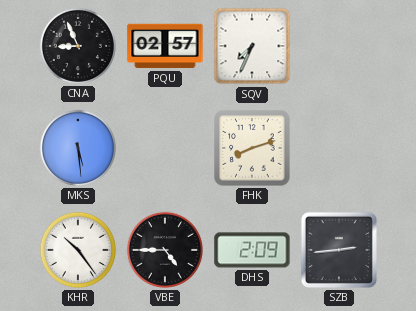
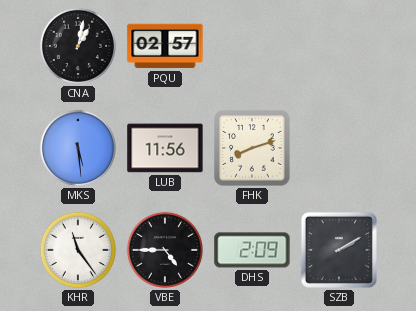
CNA: 8:56 -> 1:02 (78, 46)
SQV: 7:34 -> none (252, 46)
LUB: none -> 11:56 (165, 148)
KHR: 10:24 -> 11:24 (78, 250)
SZB: 2:44 -> 2:10 (339, 250)
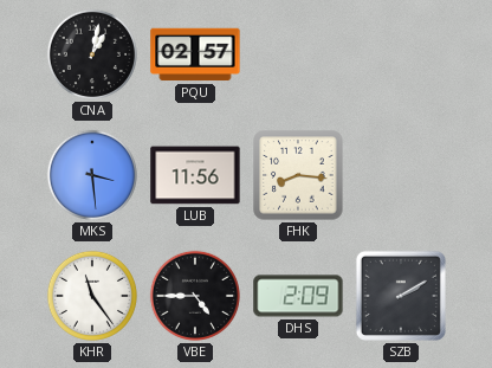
MKS: 5:29 -> 3:29 (92, 175)
FHK: 8:12 -> 8:16 (298, 175)
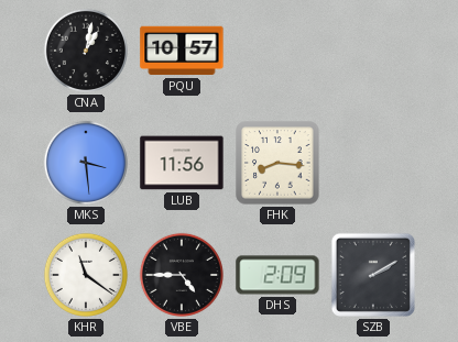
PQU: 02:57 -> 10:57 (182, 51)
KHR: 11:24 -> 11:21 (86, 275)
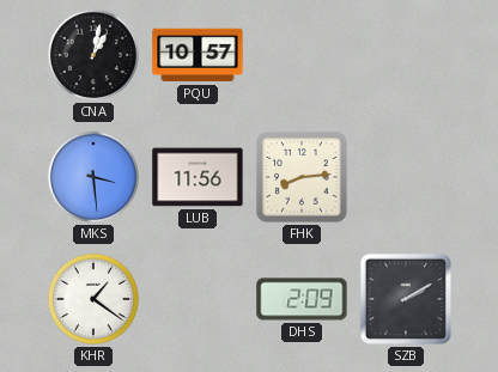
FHK: 8:16 -> 8:14 (302, 177)
KHR: 11:21 -> 1:21 (93, 299)
VBE: 4:45 -> none (182, 275)
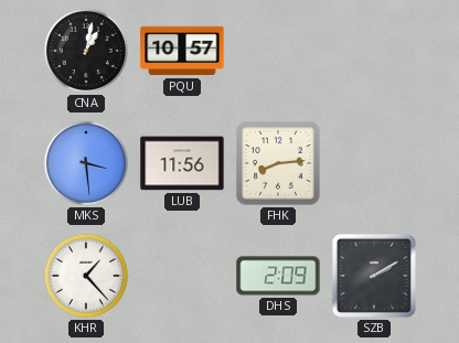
KHR: 1:21 -> 1:23 (86, 276)
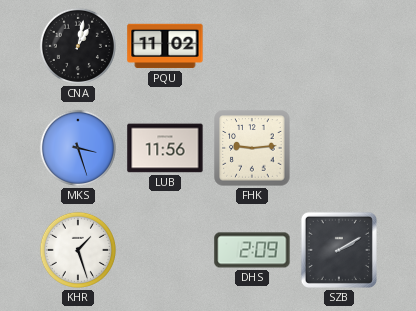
PQU: 10:57 -> 11:02 (165, 46)
MKS: 3:29 -> 3:27 (78, 148)
FHK: 8:14 -> 9:14 (252, 148)
KHR: 1:23 -> 1:27 (78, 250)
